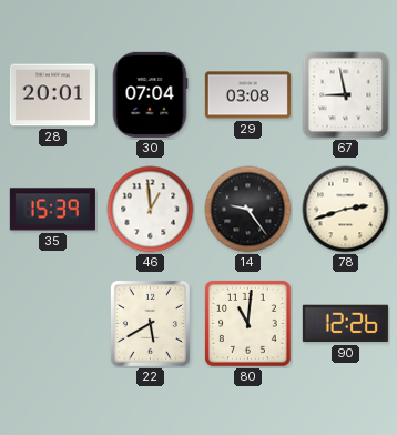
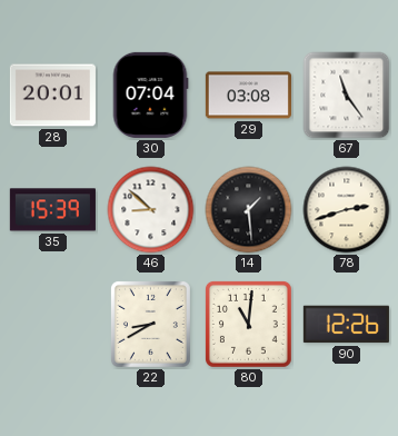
67: 8:58 -> 11:24 (347, 96)
46: 12:59 -> 8:52 (151, 210)
14: 9:24 -> 1:29 (249, 210)
22: 5:40 -> 8:40 (150, 324)
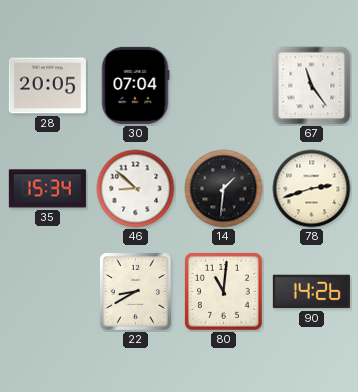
28: 20:01 -> 20:05 (47, 86)
29: 03:08 -> none (248, 96)
35: 15:39 -> 15:34 (47, 189)
14: 1:29 -> 1:31 (224, 189)
90: 12:26 -> 14:26 (311, 292)
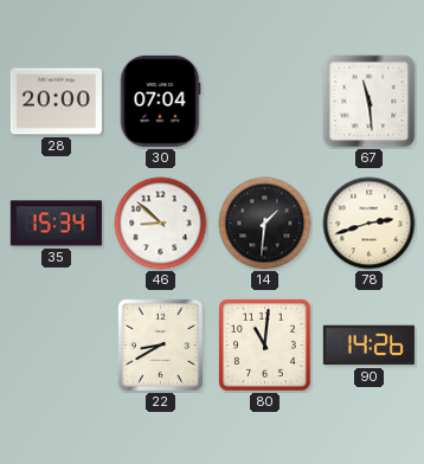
28: 20:05 -> 20:00 (56, 102)
67: 11:24 -> 11:29 (370, 102)
